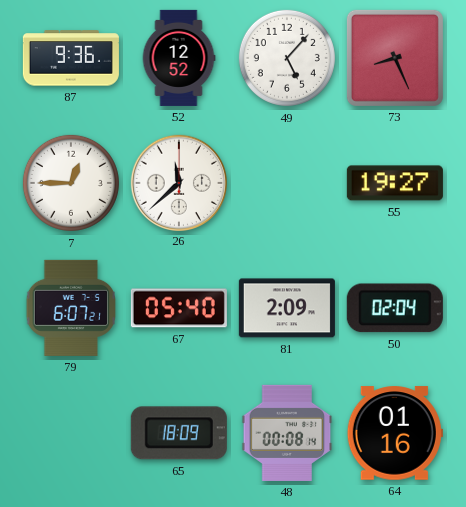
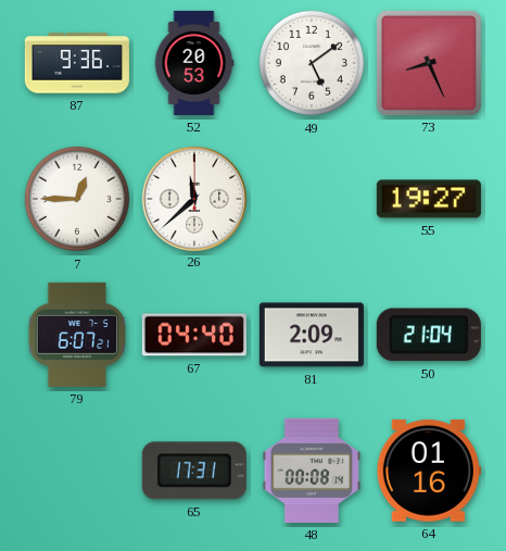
52: 12:52 -> 20:53 (194, 63)
49: 5:07 -> 5:09 (312, 63)
67: 05:40 -> 04:40 (194, 335)
50: 02:04 -> 21:04 (429, 335)
65: 18:09 -> 17:31 (194, 471)
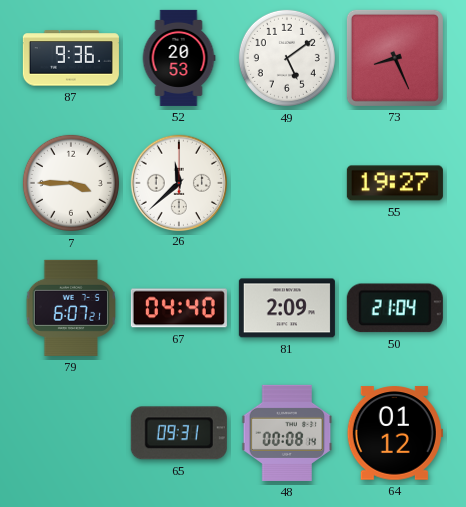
7: 12:45 -> 3:45 (71, 183)
65: 17:31 -> 09:31 (179, 433)
64: 01:16 -> 01:12 (395, 433)
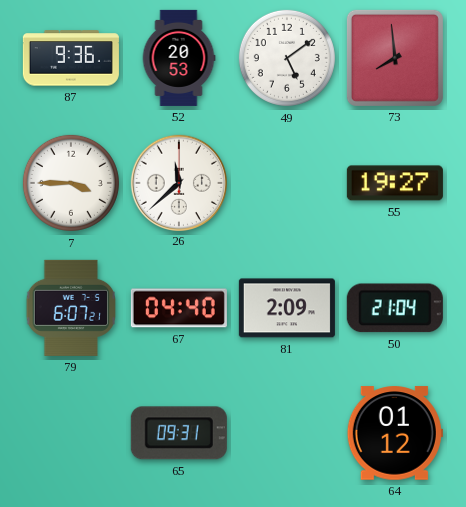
73: 8:26 -> 7:59 (395, 58)
48: 00:08 -> none (287, 433)
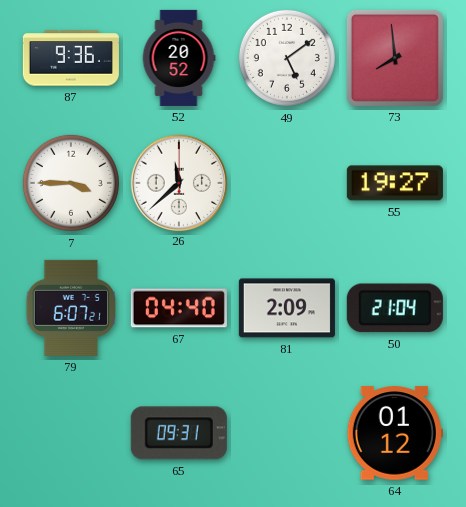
52: 20:53 -> 20:52 (179, 58)
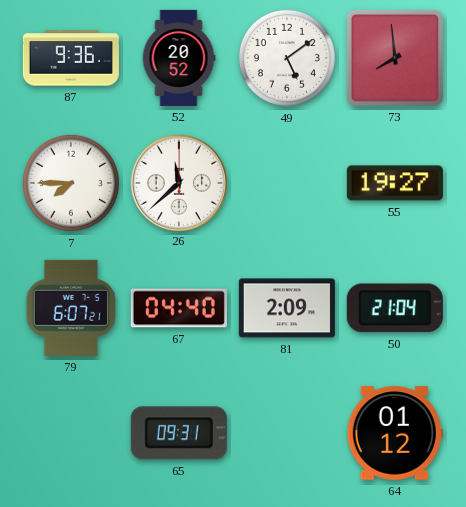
7: 3:45 -> 7:45 (71, 183)
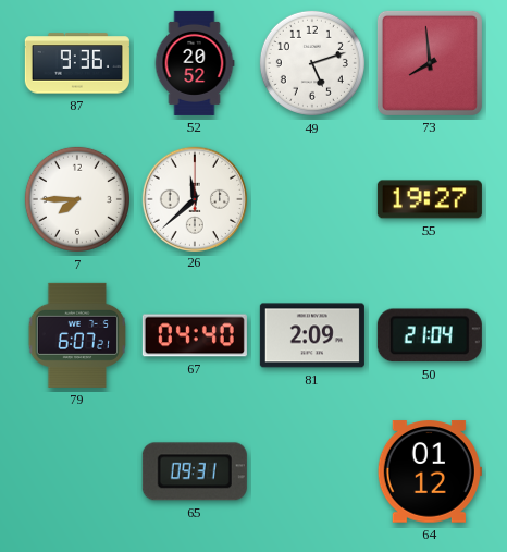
49: 5:09 -> 5:12 (312, 63)
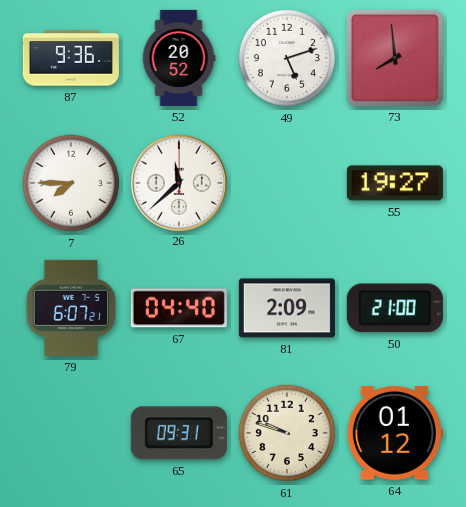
50: 21:04 -> 21:00 (395, 308)
61: none -> 9:48 (287, 433)
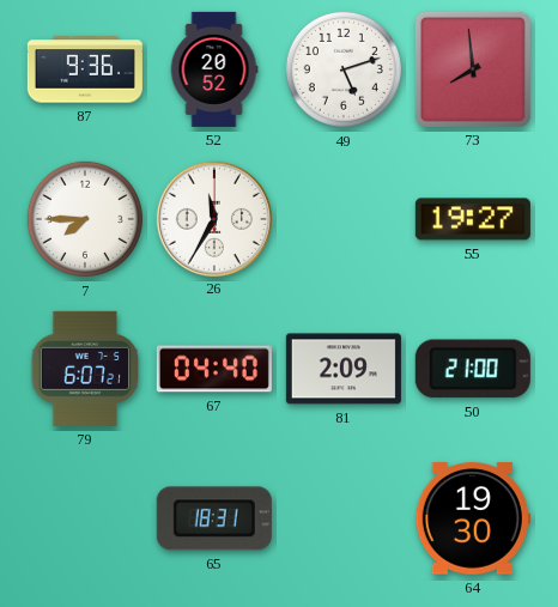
26: 11:38 -> 11:35 (213, 218)
65: 09:31 -> 18:31 (214, 518)
61: 9:48 -> none (287, 433)
64: 01:12 -> 19:30 (473, 518)
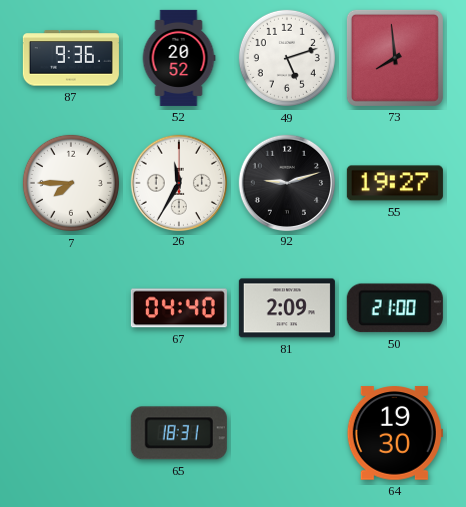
92: none -> 9:12 (286, 182)
79: 6:07 -> none (85, 369)
